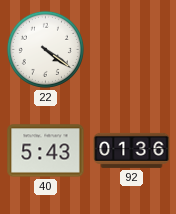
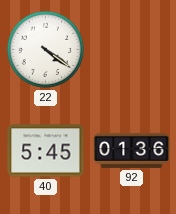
40: 5:43 -> 5:45 (46, 151)
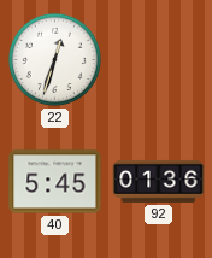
22: 4:21 -> 12:33 (54, 59)
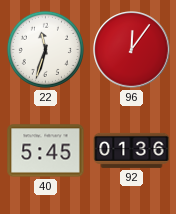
22: 12:33 -> 11:33 (45, 49)
96: none -> 12:06 (132, 50)
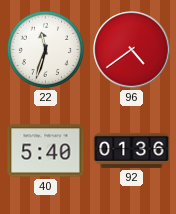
96: 12:06 -> 4:39 (132, 50)
40: 5:45 -> 5:40 (46, 151)
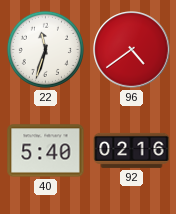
92: 01:36 -> 02:16 (132, 150)
